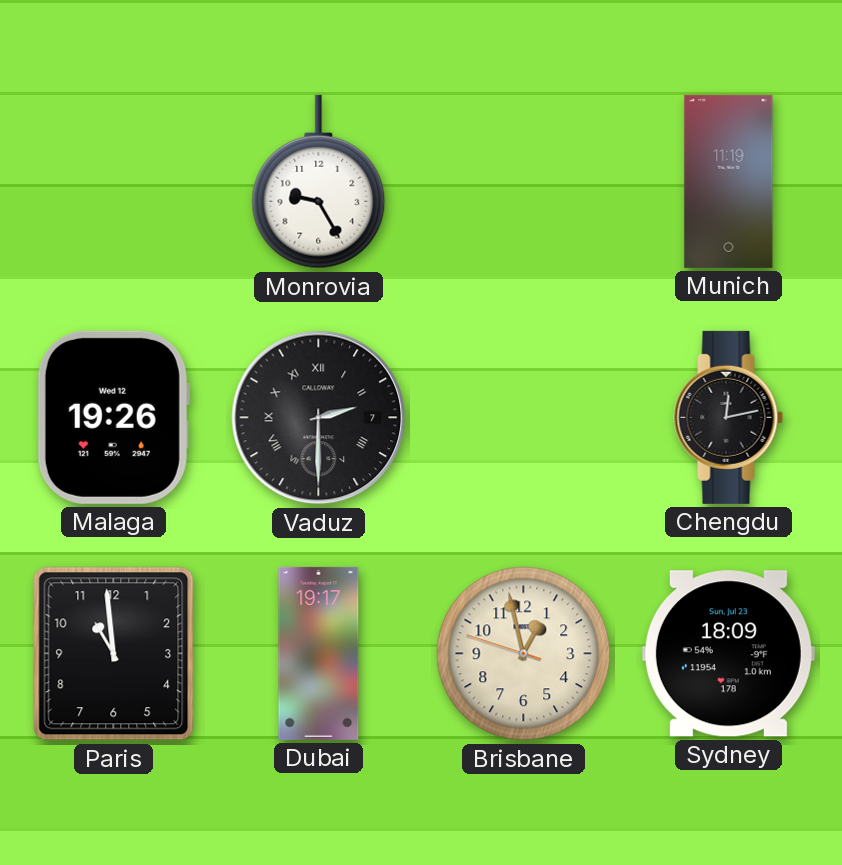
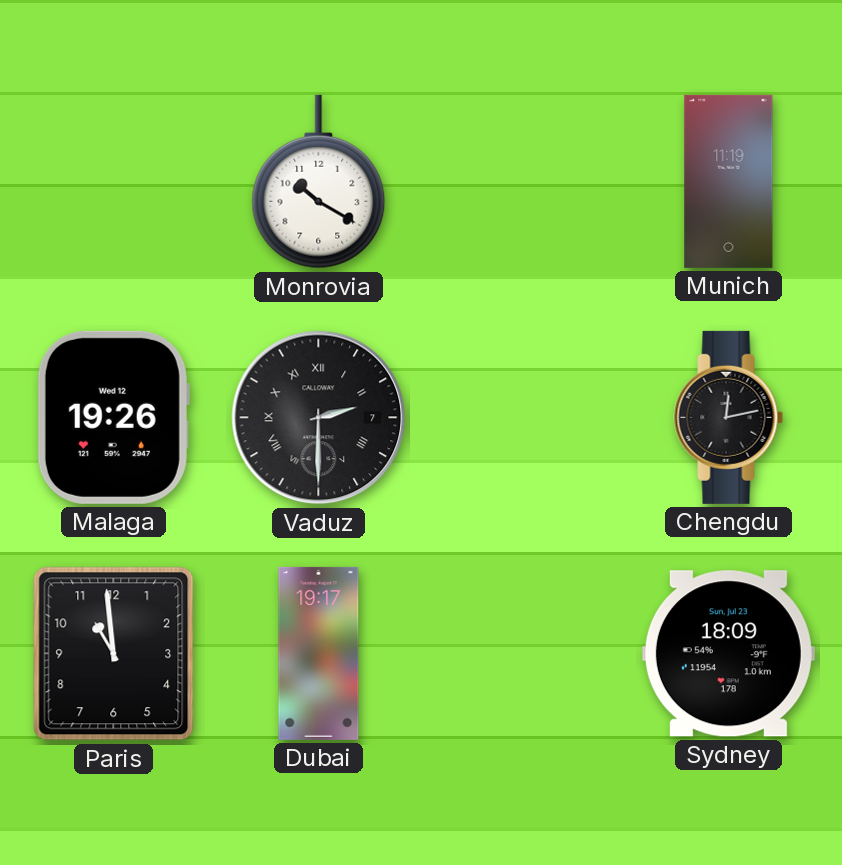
Monrovia: 9:25 -> 10:20 (319, 182)
Brisbane: 12:57 -> none (524, 654)
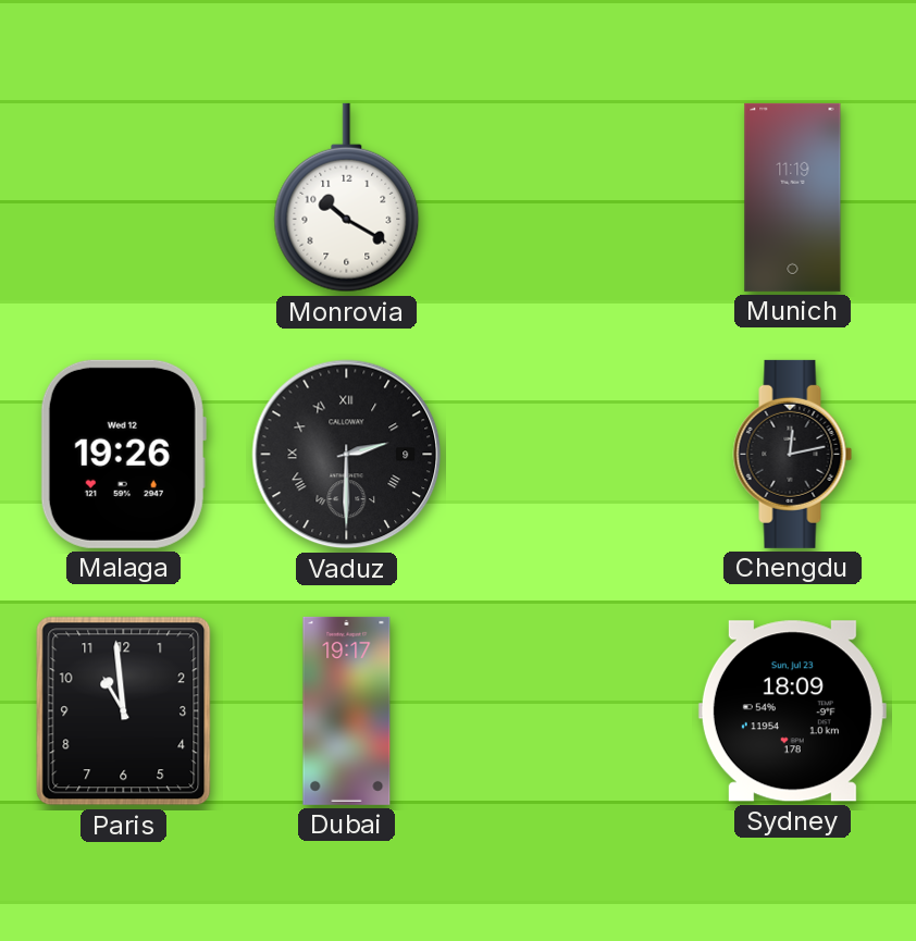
Vaduz date: 7 -> 9 (347, 455)
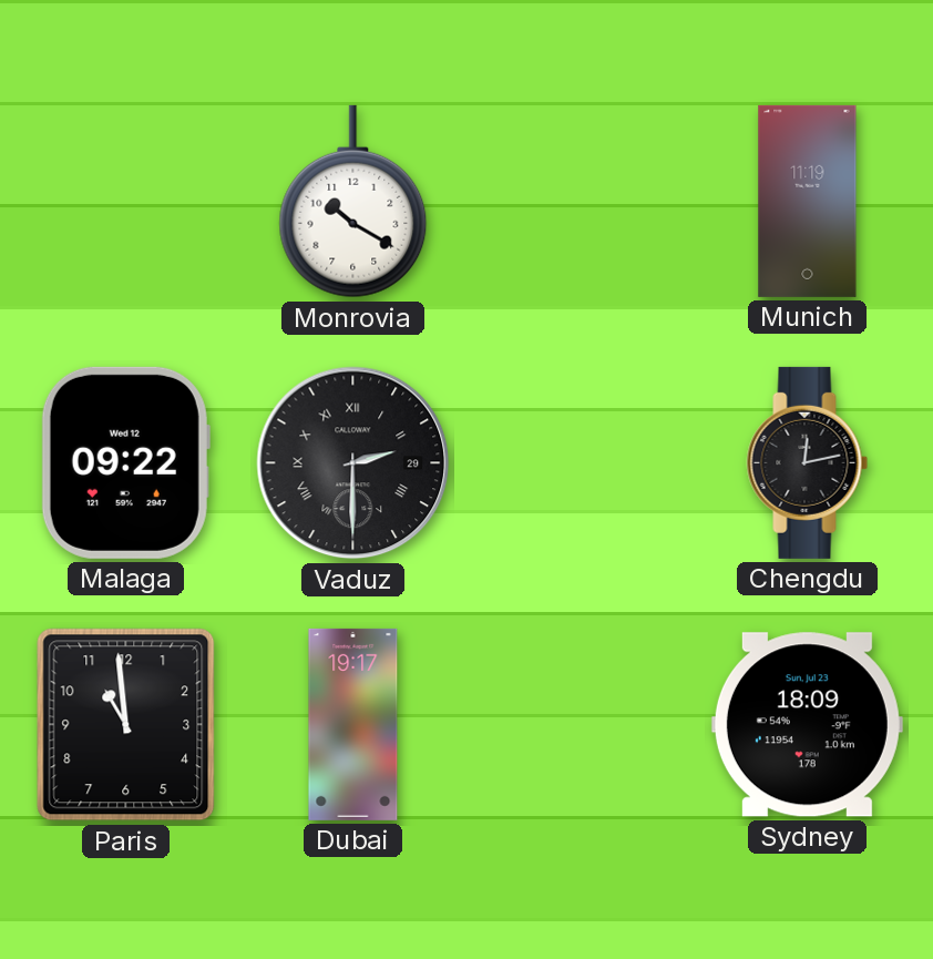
Malaga: 19:26 -> 09:22 (125, 462)
Vaduz date: 9 -> 29 (353, 463)
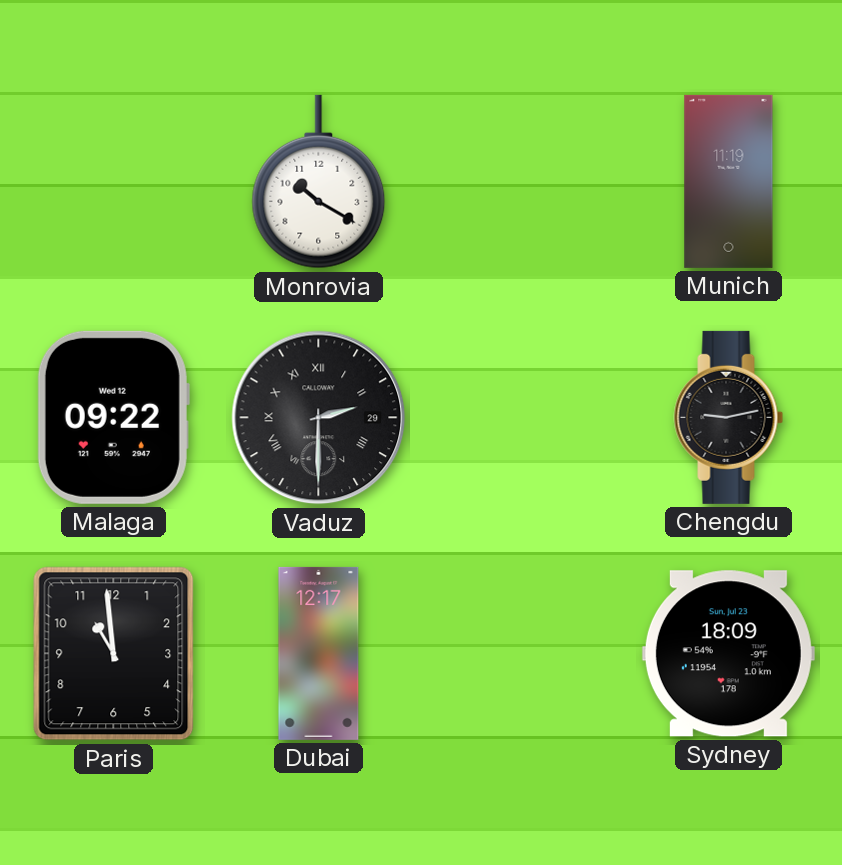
Chengdu: 12:13 -> 9:13 (729, 417)
Dubai: 19:17 -> 12:17 (319, 653)
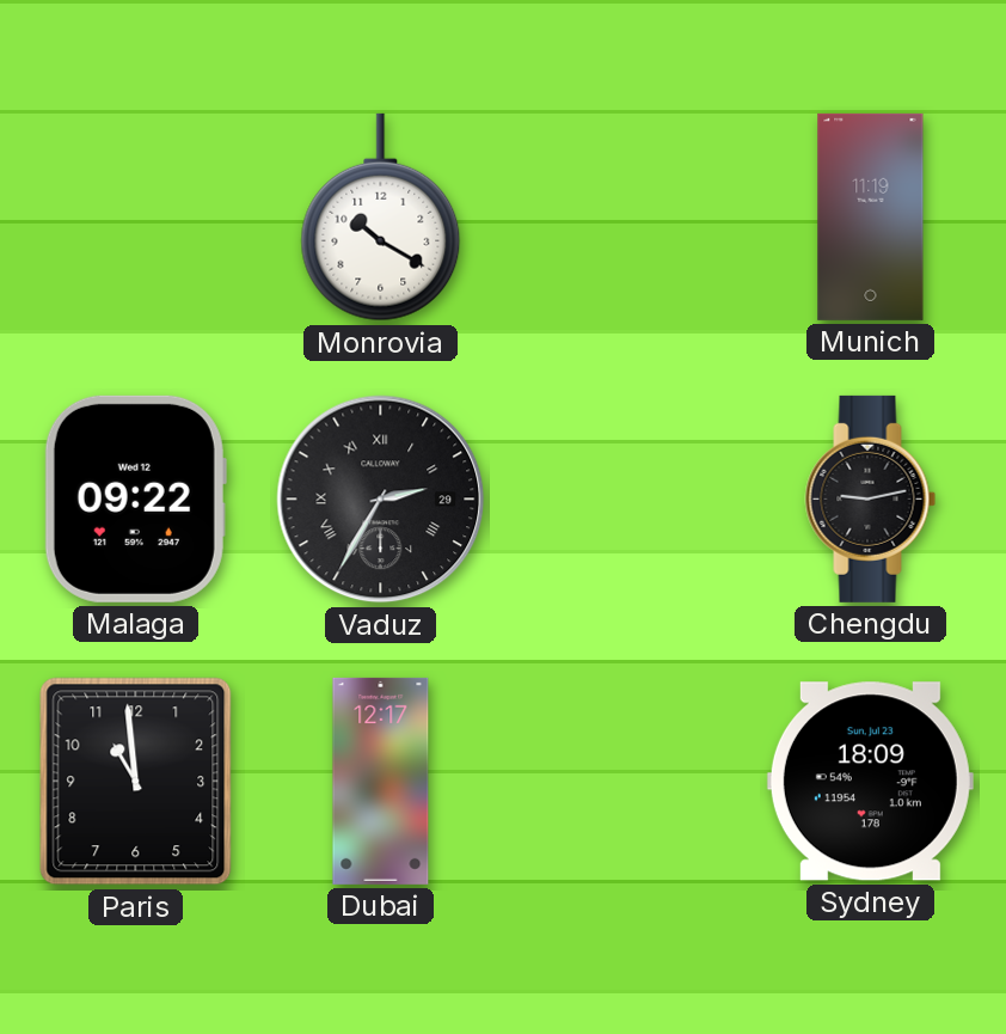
Vaduz: 2:30 -> 2:35 (381, 500)
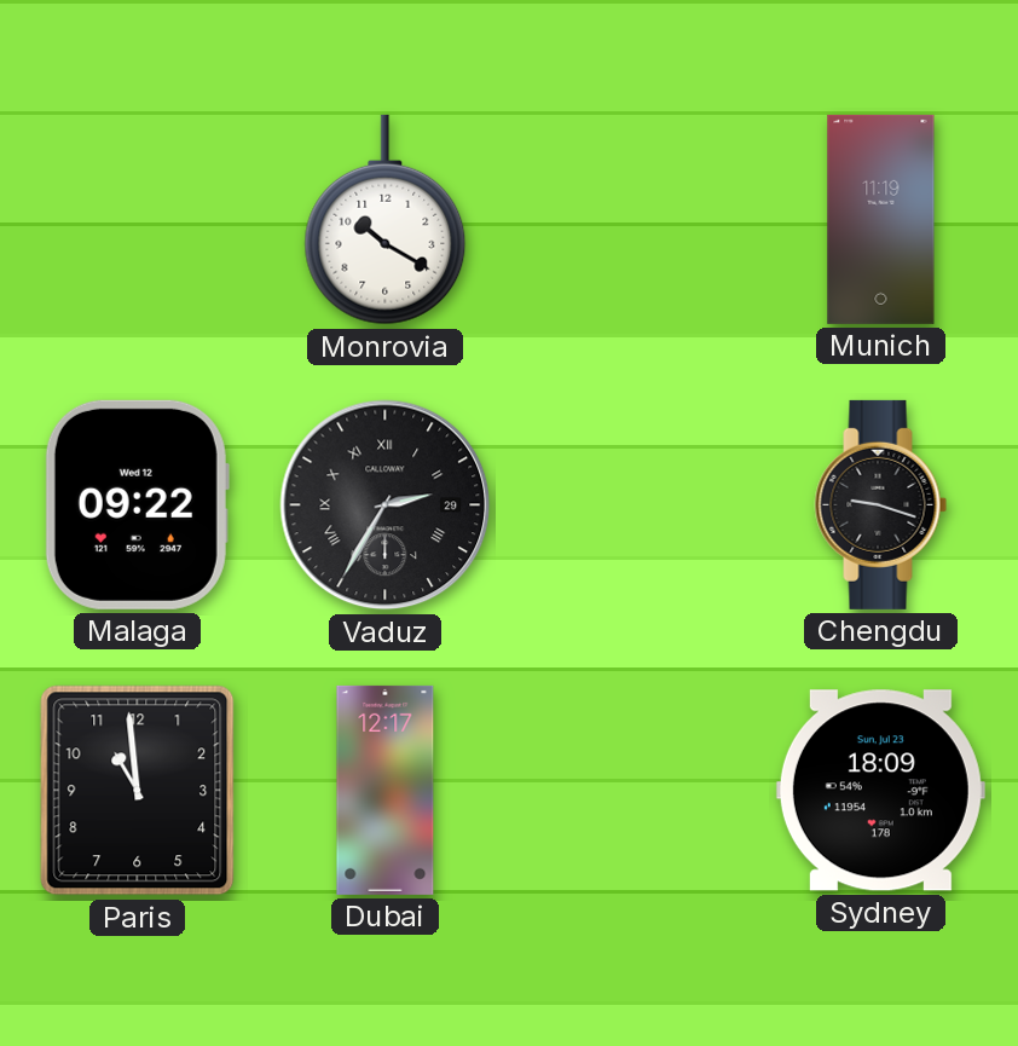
Chengdu: 9:13 -> 9:18 (881, 504)
